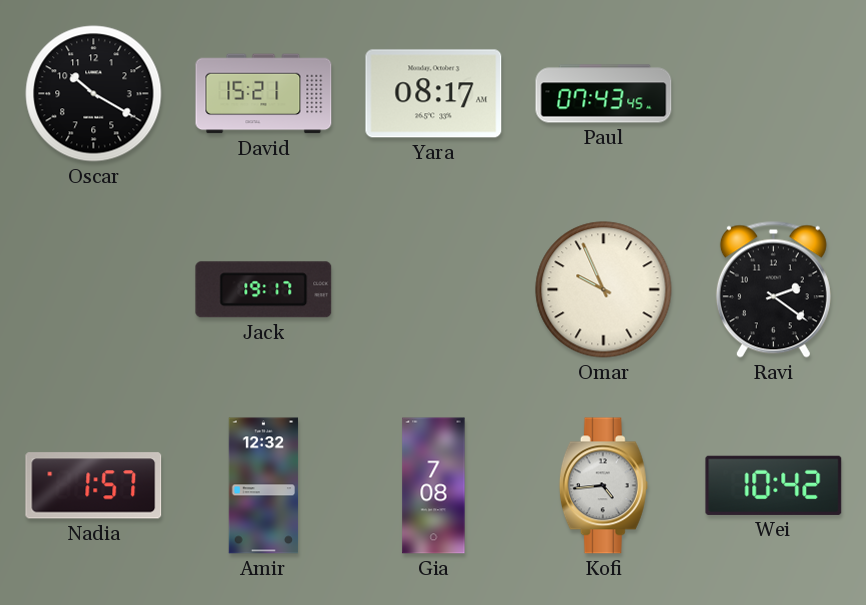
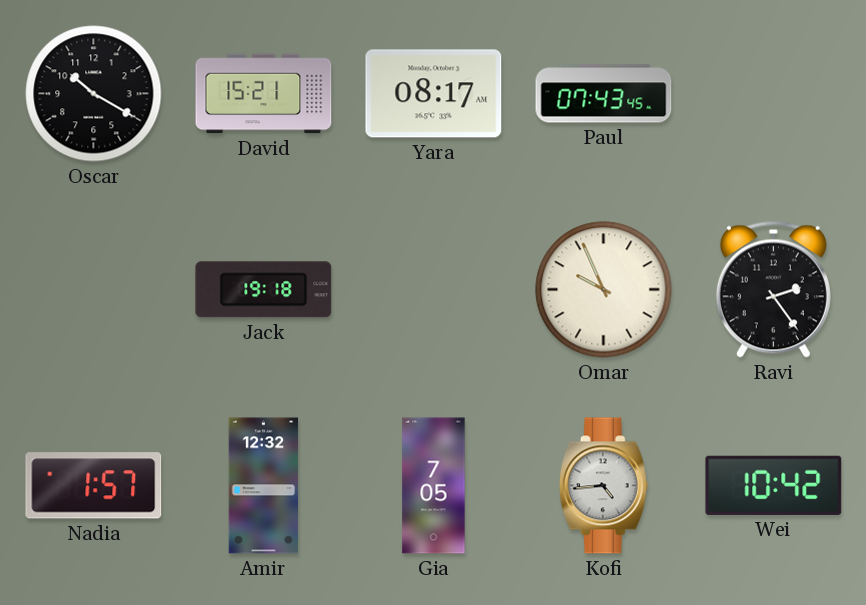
Jack: 19:17 -> 19:18 (264, 290)
Ravi: 2:21 -> 2:24 (773, 289)
Gia: 7:08 -> 7:05 (434, 486)
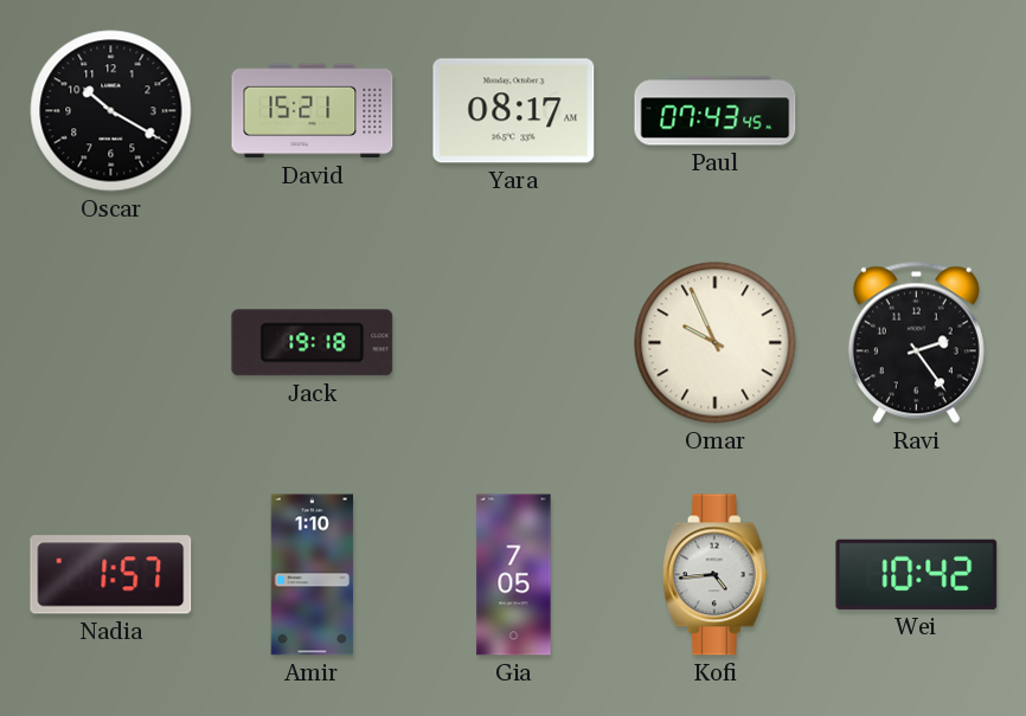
Amir: 12:32 -> 1:10 (313, 575)
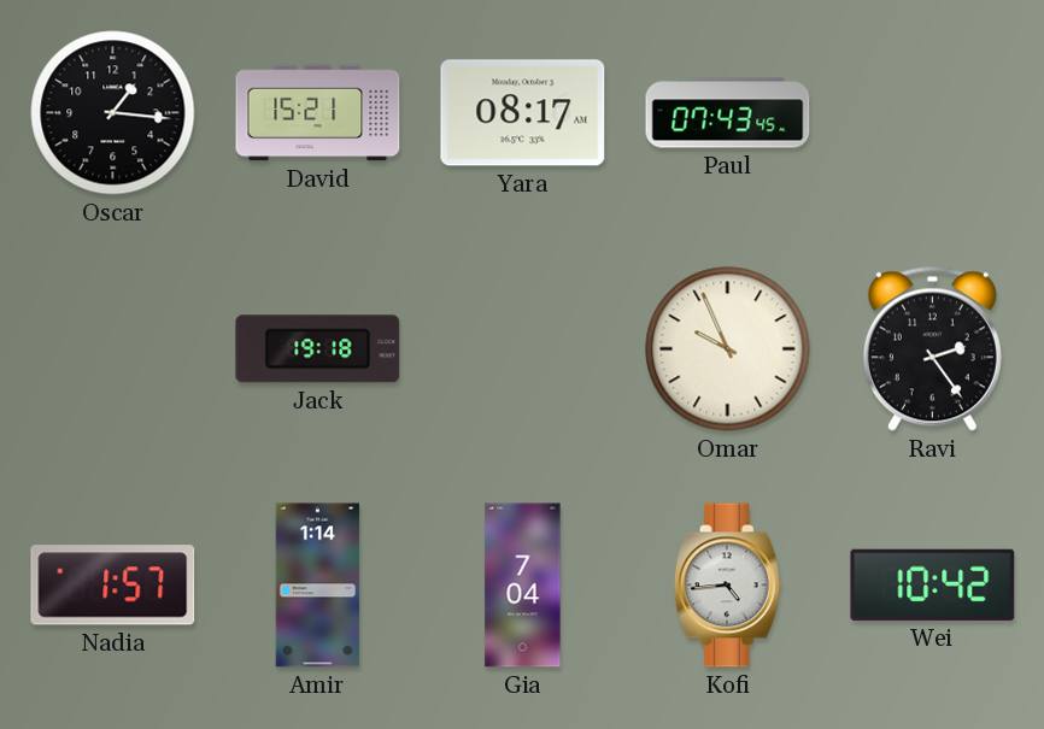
Oscar: 10:20 -> 1:16 (113, 113)
Amir: 1:10 -> 1:14 (318, 586)
Gia: 7:05 -> 7:04 (523, 586)
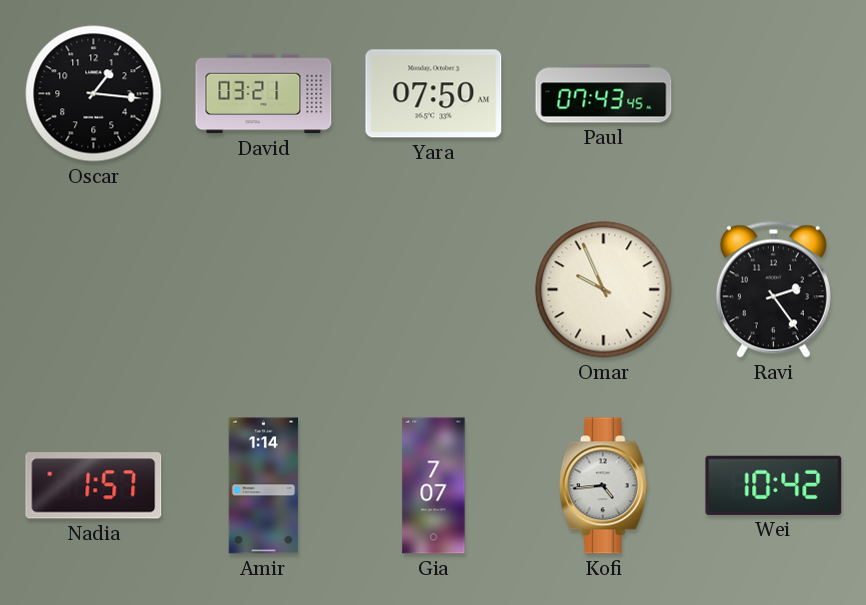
David: 15:21 -> 03:21 (264, 94)
Yara: 08:17 -> 07:50 (434, 94)
Jack: 19:18 -> none (318, 349)
Gia: 7:04 -> 7:07 (434, 486)
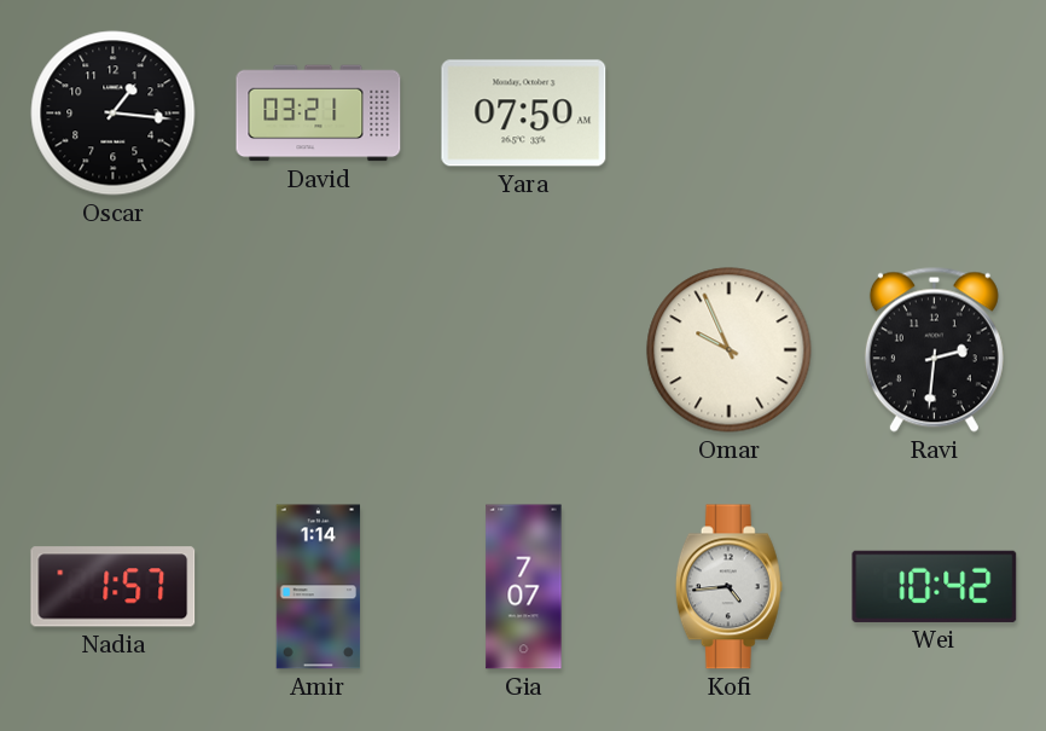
Paul: 07:43 -> none (604, 94)
Ravi: 2:24 -> 2:31 (934, 349)
